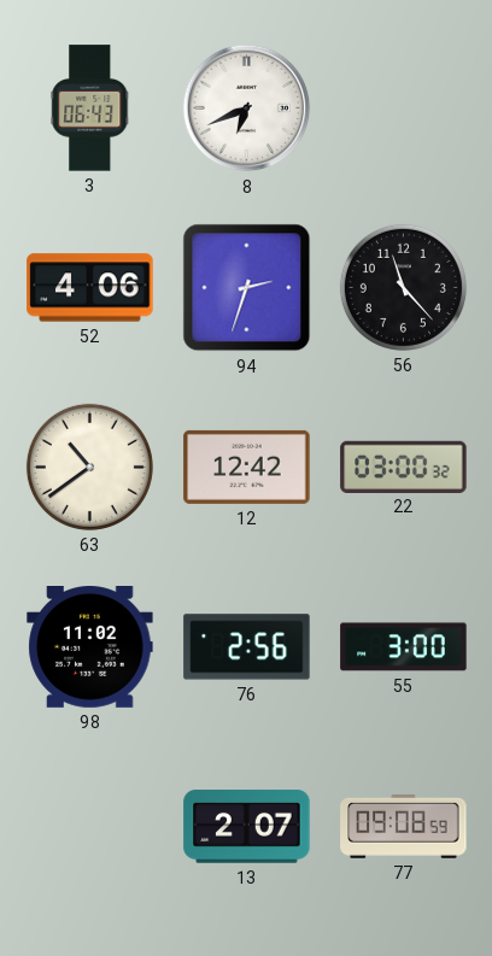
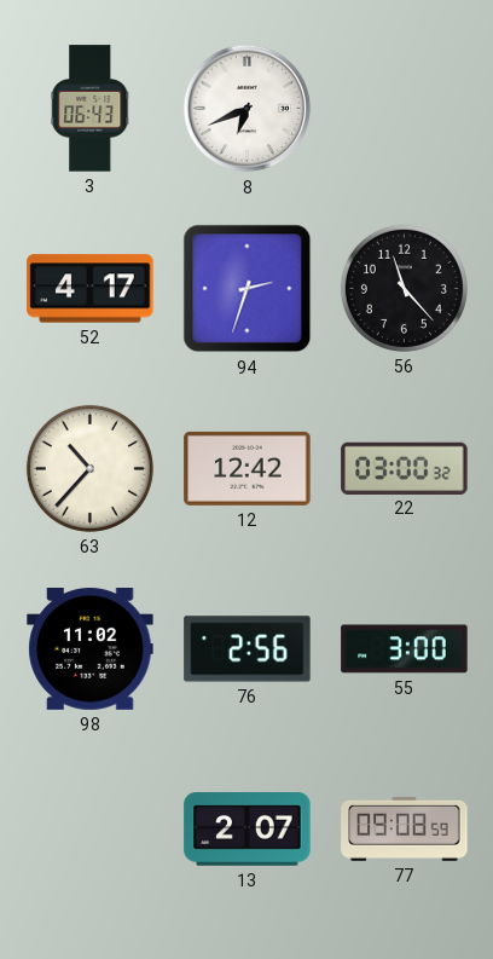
52: 4:06 -> 4:17 (91, 289)
63: 10:39 -> 10:37 (89, 468)
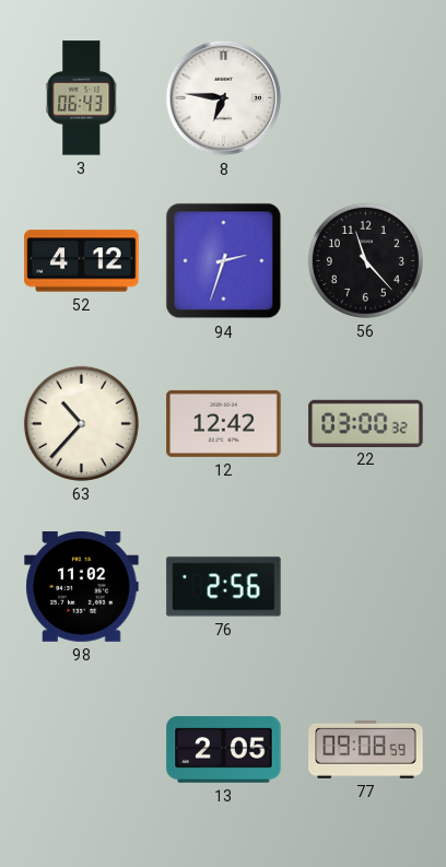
8: 6:41 -> 6:46 (224, 98)
52: 4:17 -> 4:12 (82, 261)
55: 3:00 -> none (405, 649)
13: 2:07 -> 2:05 (224, 750)
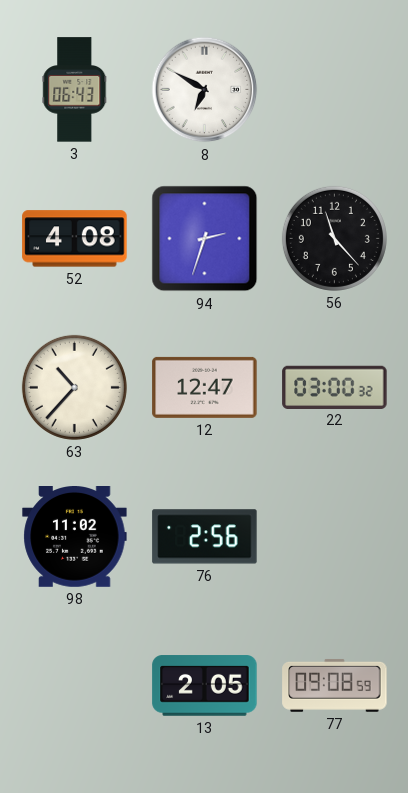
8: 6:46 -> 6:50 (205, 90)
52: 4:12 -> 4:08 (75, 239)
12: 12:42 -> 12:47 (205, 387)
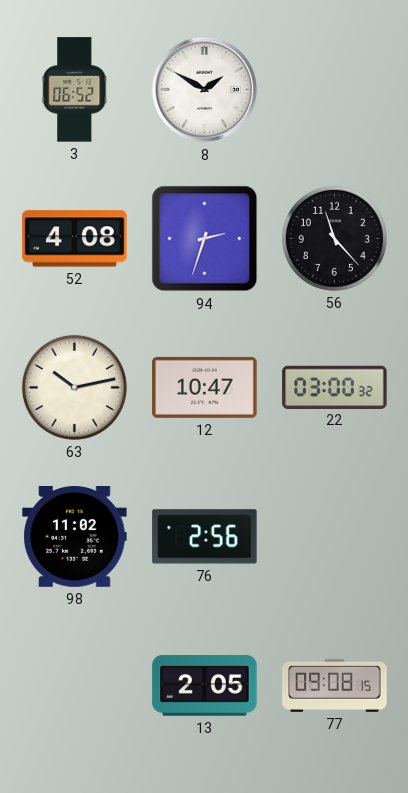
3: 06:43 -> 06:52 (75, 90)
8: 6:50 -> 1:50 (205, 90)
63: 10:37 -> 10:13 (74, 387)
12: 12:47 -> 10:47 (205, 387)
77: 09:08:59 -> 09:08:15 (335, 685)
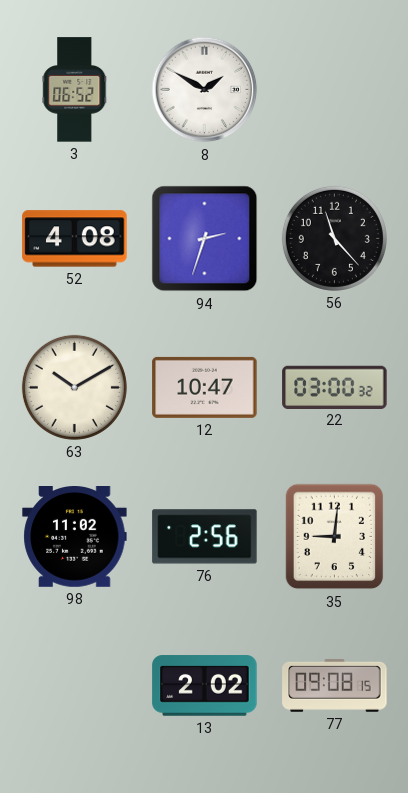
63: 10:13 -> 10:10 (74, 387)
35: none -> 9:01 (335, 537)
13: 2:05 -> 2:02 (205, 686)
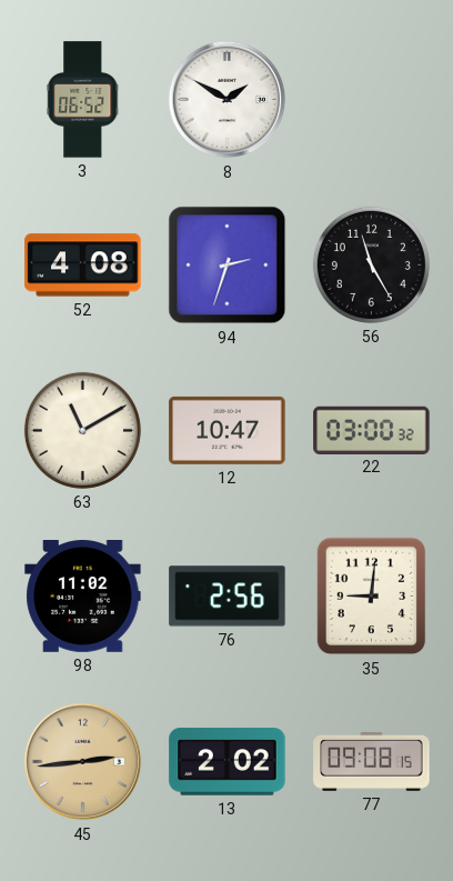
56: 11:23 -> 11:25 (371, 264)
63: 10:10 -> 11:10 (82, 430)
45: none -> 2:44 (83, 762)
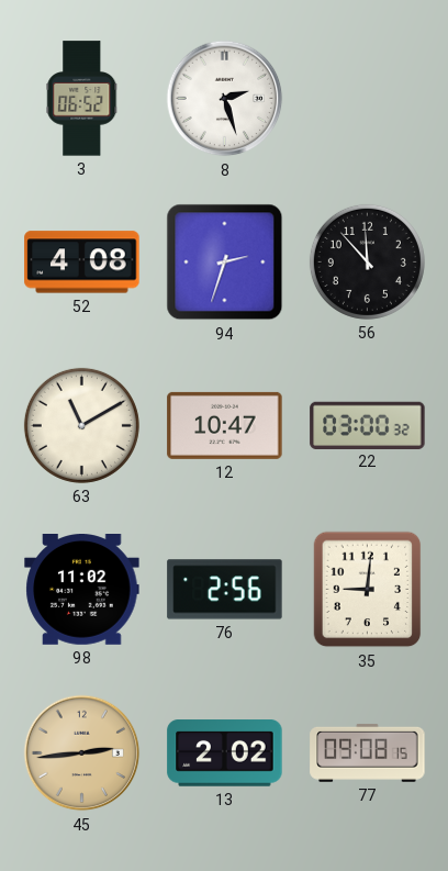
8: 1:50 -> 2:27 (225, 99)
56: 11:25 -> 11:53 (367, 261)
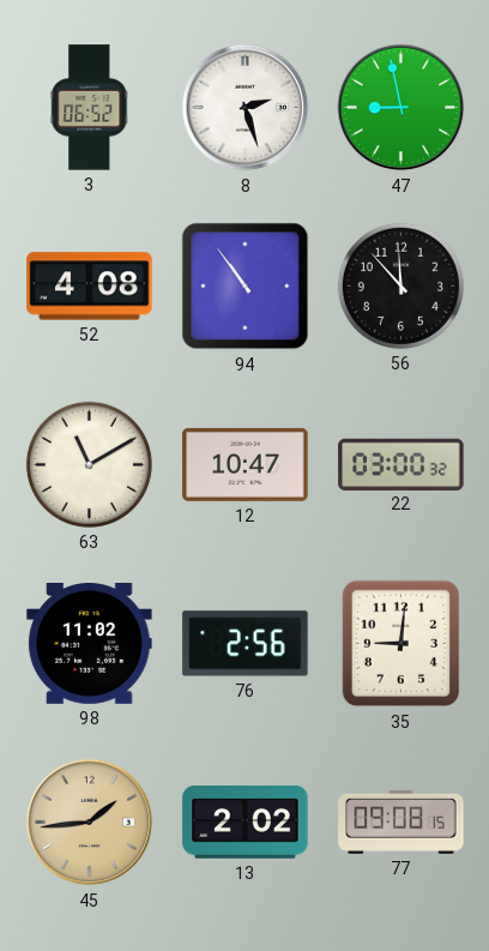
47: none -> 8:58 (402, 108)
94: 2:33 -> 10:54 (246, 287)
45: 2:44 -> 1:44 (90, 823)
